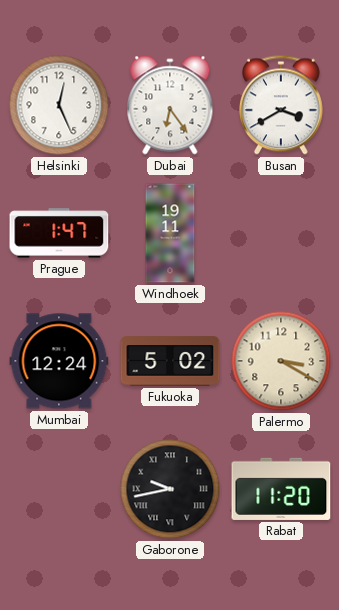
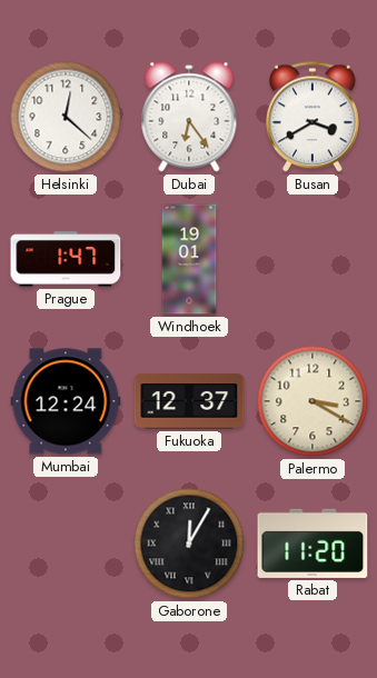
Helsinki: 12:26 -> 12:22 (66, 117)
Windhoek: 19:11 -> 19:01 (189, 259)
Fukuoka: 5:02 -> 12:37 (189, 401)
Gaborone: 9:43 -> 12:05 (189, 544)
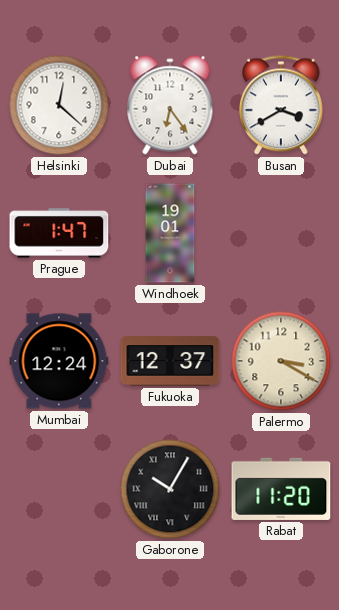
Gaborone: 12:05 -> 10:05 (170, 489)
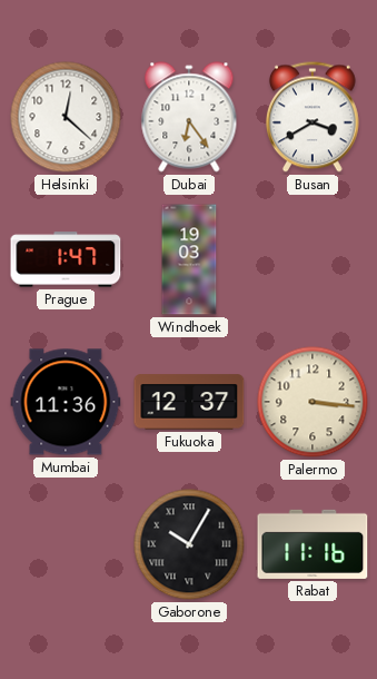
Windhoek: 19:01 -> 19:03 (189, 259)
Mumbai: 12:24 -> 11:36 (66, 402)
Palermo: 3:20 -> 3:16 (312, 402)
Rabat: 11:20 -> 11:16 (312, 544)
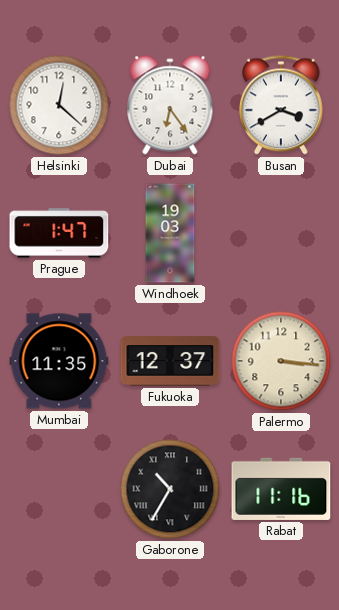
Mumbai: 11:36 -> 11:35 (59, 361)
Gaborone: 10:05 -> 10:35 (170, 489)
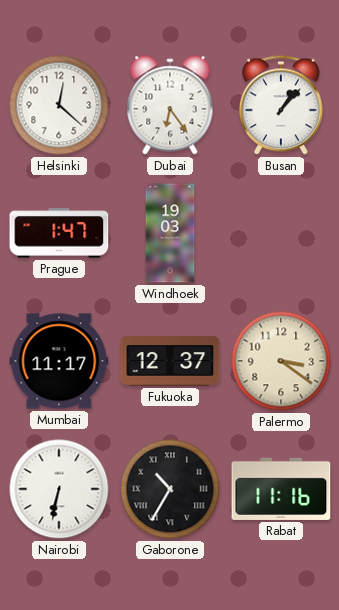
Busan: 3:40 -> 1:07 (281, 105)
Mumbai: 11:35 -> 11:17 (59, 361)
Palermo: 3:16 -> 3:21 (281, 361)
Nairobi: none -> 6:32 (59, 489)
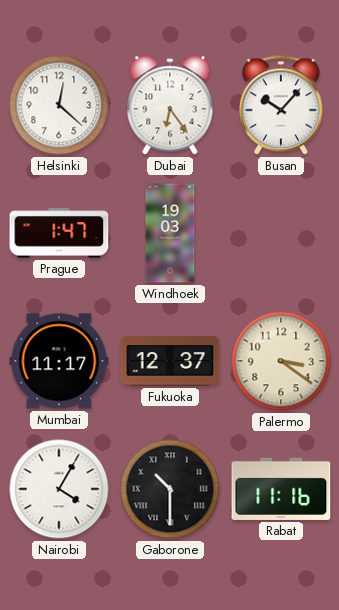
Busan: 1:07 -> 10:07 (281, 105)
Nairobi: 6:32 -> 4:05 (59, 489)
Gaborone: 10:35 -> 10:30 (170, 489)
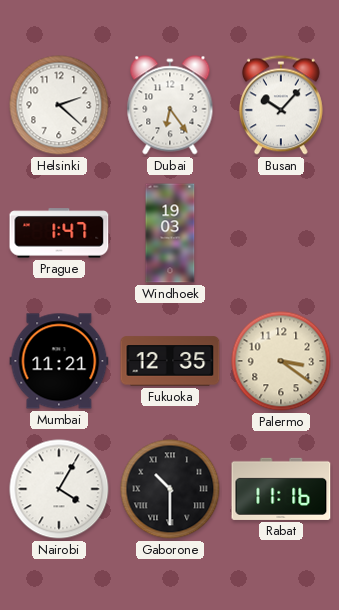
Helsinki: 12:22 -> 2:22 (59, 105)
Mumbai: 11:17 -> 11:21 (59, 361)
Fukuoka: 12:37 -> 12:35 (170, 361)
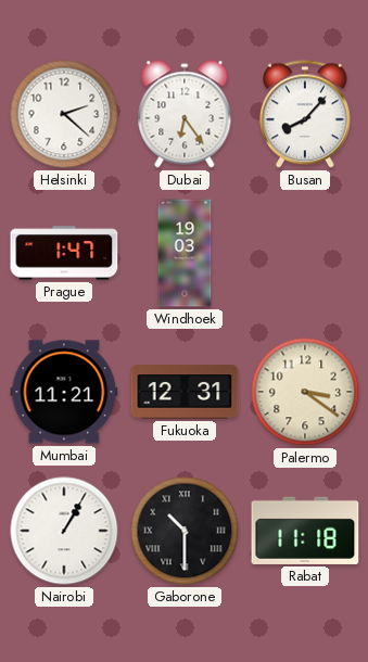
Busan: 10:07 -> 8:07 (305, 114)
Fukuoka: 12:35 -> 12:31 (185, 392)
Nairobi: 4:05 -> 1:05 (64, 531)
Rabat: 11:16 -> 11:18 (305, 531)
